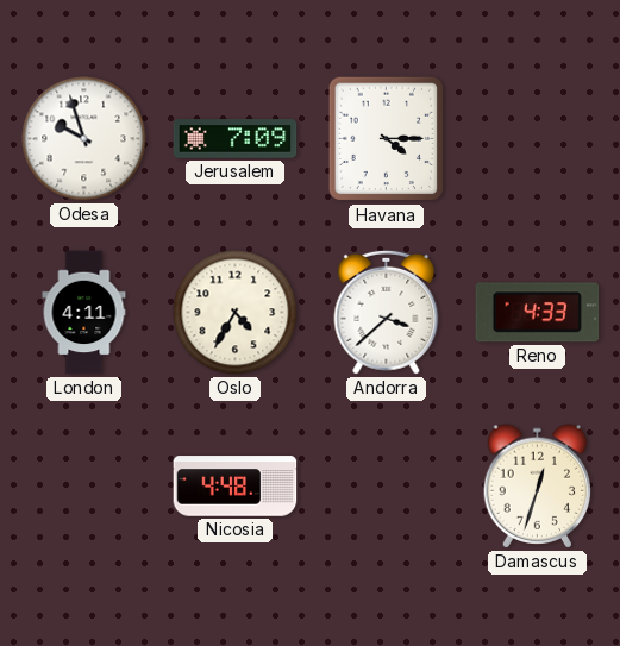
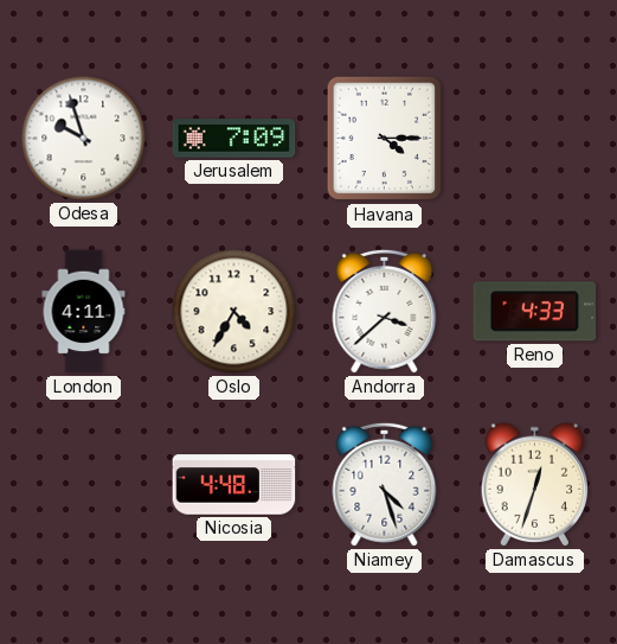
Niamey: none -> 4:27 (385, 484)
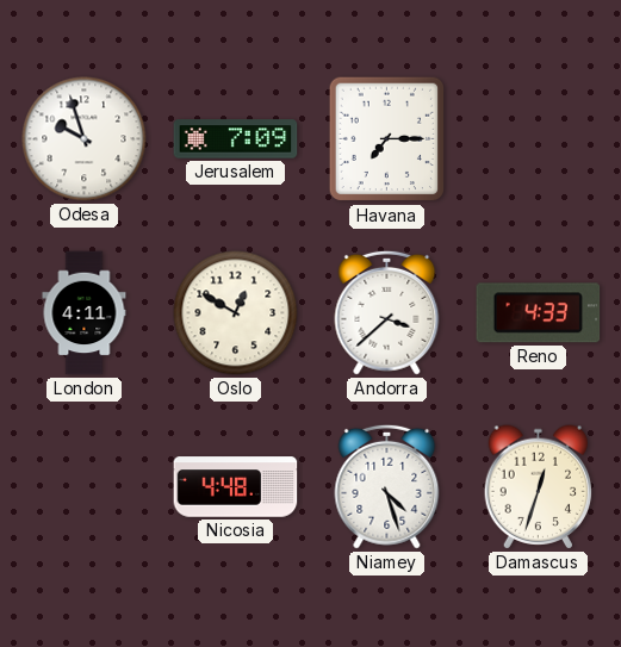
Havana: 4:15 -> 7:15 (386, 139)
Oslo: 4:35 -> 12:50 (236, 313)
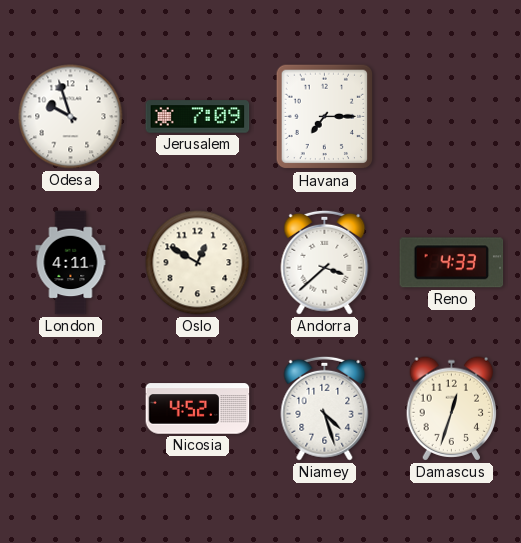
Nicosia: 4:48 -> 4:52 (198, 409)
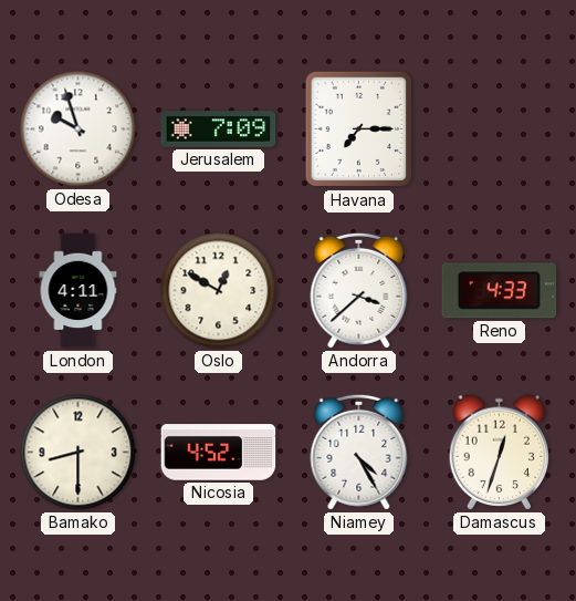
Bamako: none -> 8:30 (78, 453)
Niamey: 4:27 -> 4:25 (359, 452)
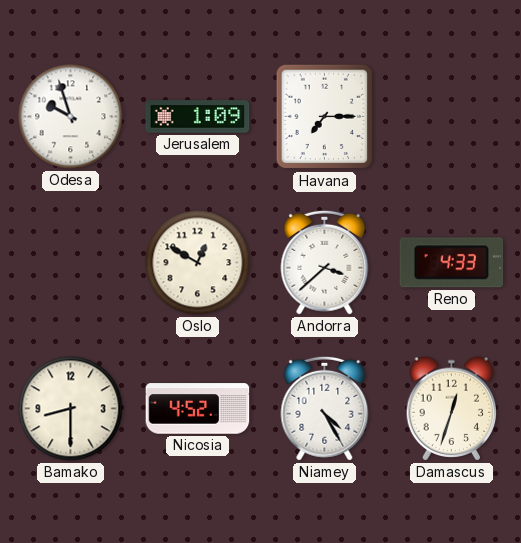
Jerusalem: 7:09 -> 1:09 (198, 117)
London: 4:11 -> none (78, 291)
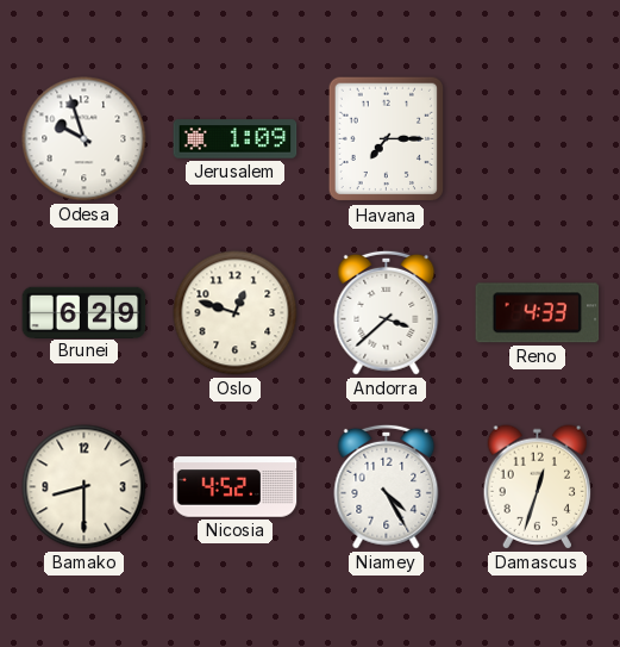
Brunei: none -> 6:29 (84, 312)
Oslo: 12:50 -> 12:48 (236, 313)
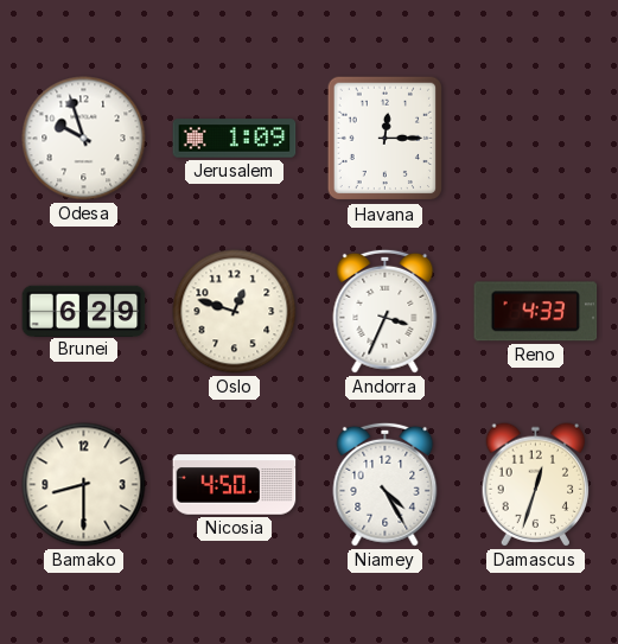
Havana: 7:15 -> 12:15 (384, 139)
Andorra: 3:38 -> 3:34 (386, 311)
Nicosia: 4:52 -> 4:50 (235, 485)
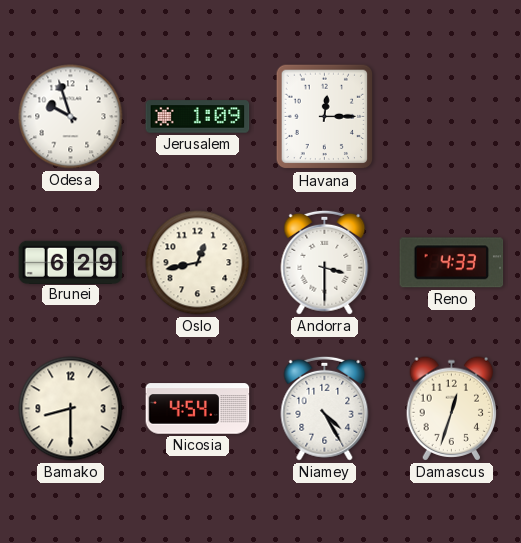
Oslo: 12:48 -> 12:43 (198, 263)
Andorra: 3:34 -> 3:30 (325, 262)
Nicosia: 4:50 -> 4:54 (198, 409)
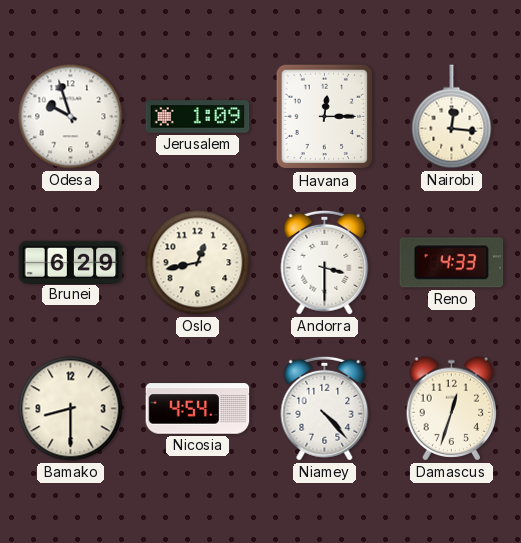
Nairobi: none -> 12:16 (452, 117)
Niamey: 4:25 -> 4:23 (325, 408)
